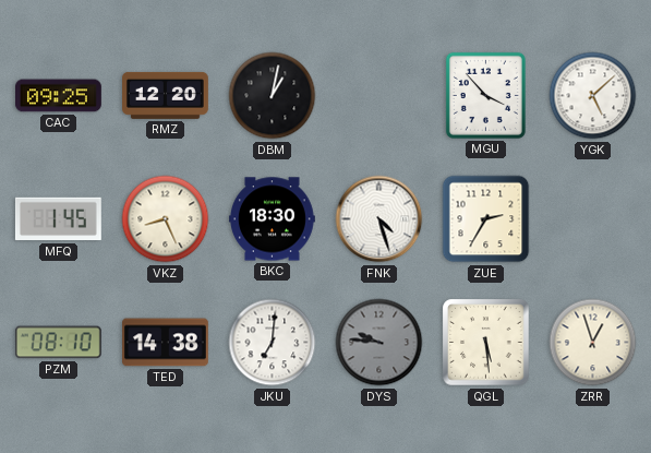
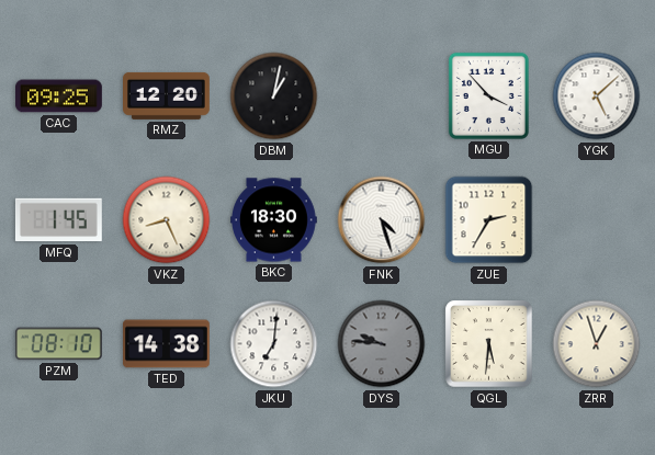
QGL: 5:29 -> 5:31 (489, 344)
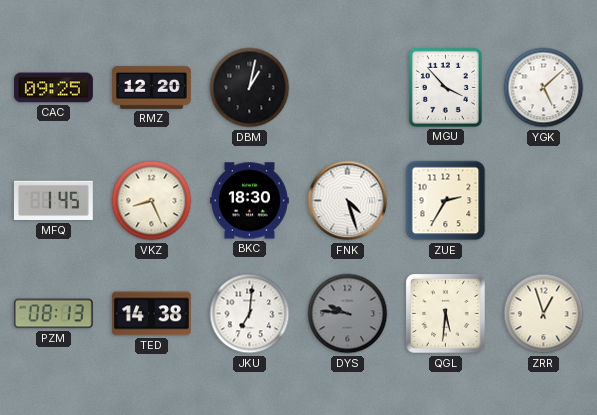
PZM: 08:10 -> 08:13 (53, 314)
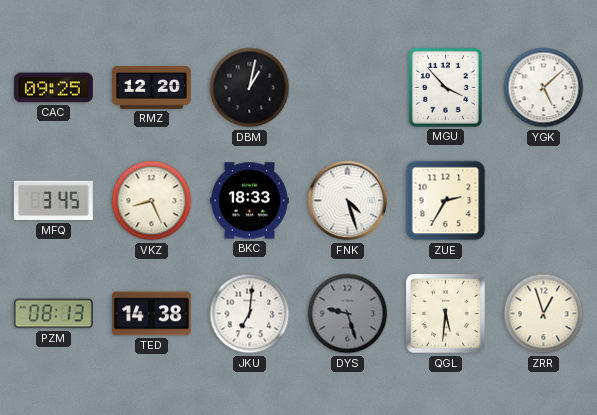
MFQ: 1:45 -> 3:45 (53, 201)
BKC: 18:30 -> 18:33 (250, 201)
DYS: 9:46 -> 9:27 (348, 314)
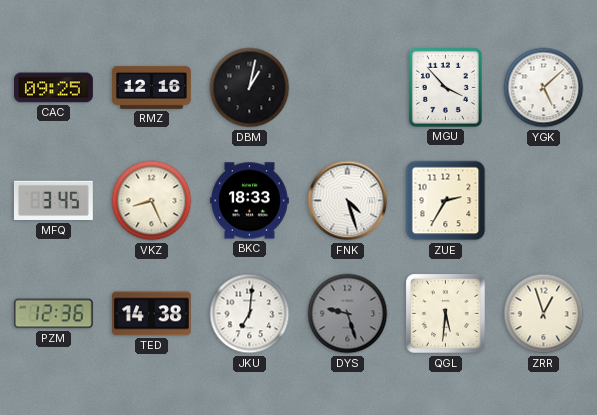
RMZ: 12:20 -> 12:16 (152, 87)
PZM: 08:13 -> 12:36 (53, 314)
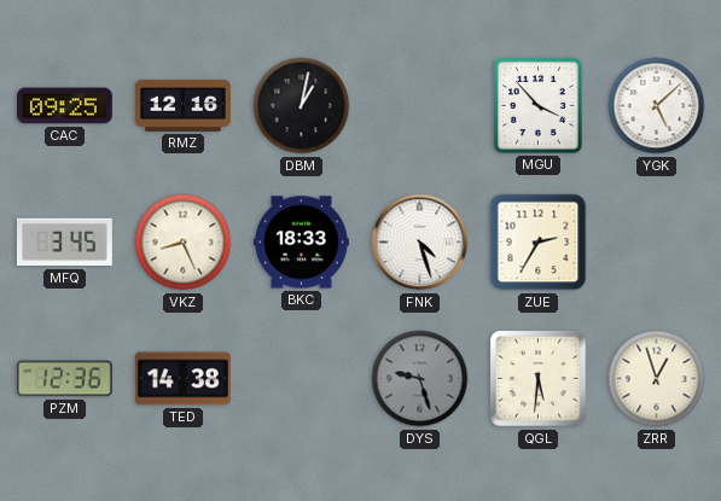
JKU: 7:01 -> none (250, 314)
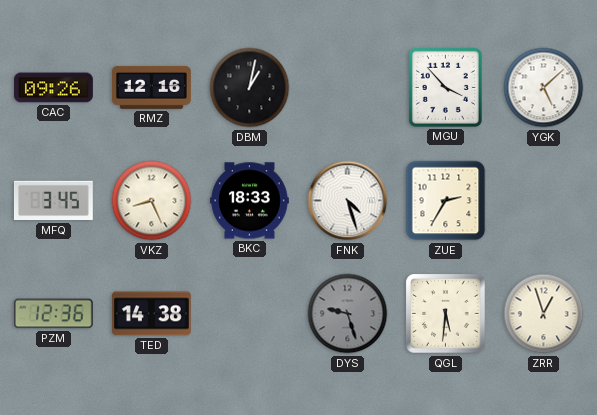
CAC: 09:25 -> 09:26 (54, 88)
